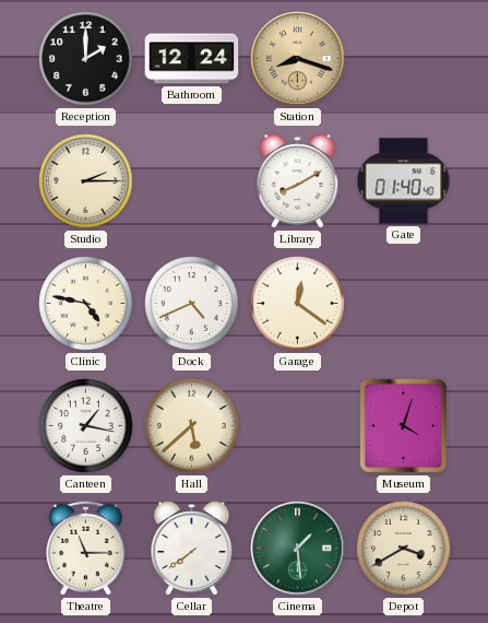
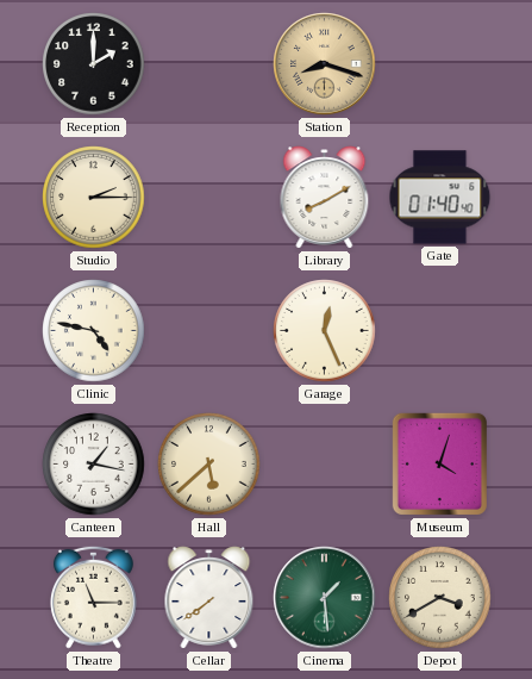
Bathroom: 12:24 -> none (192, 59)
Dock: 4:41 -> none (192, 304)
Garage: 12:21 -> 12:26 (325, 331)
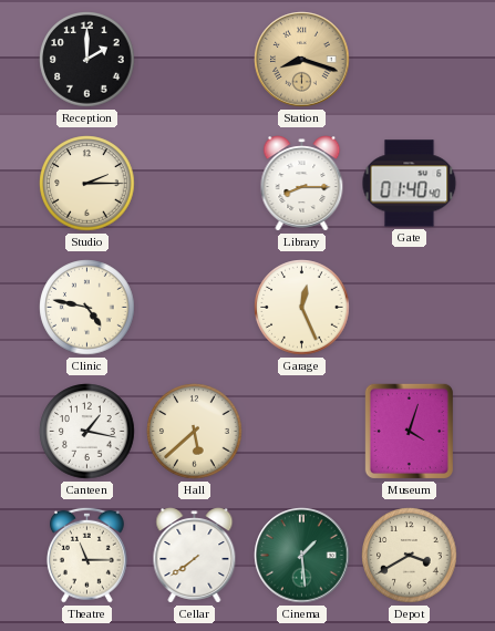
Library: 8:10 -> 8:15 (302, 184)
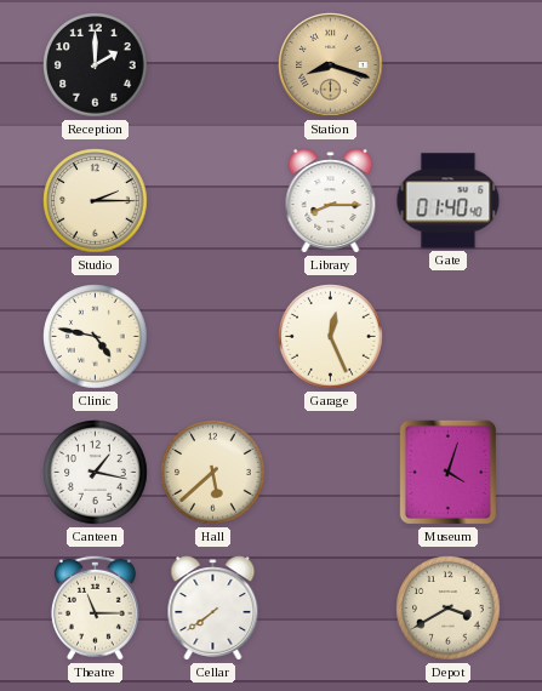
Cinema: 1:29 -> none (302, 556)
